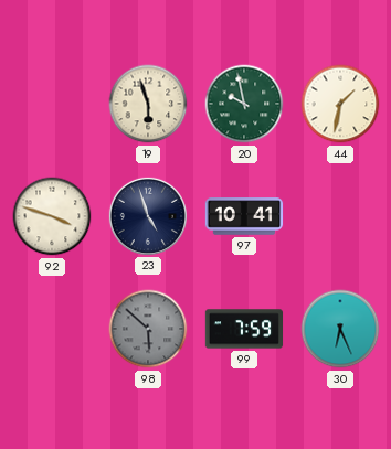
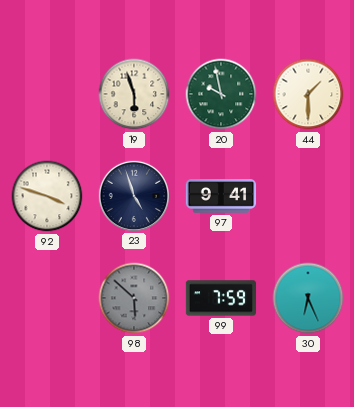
44: 1:32 -> 1:30 (308, 94)
97: 10:41 -> 9:41 (221, 196)
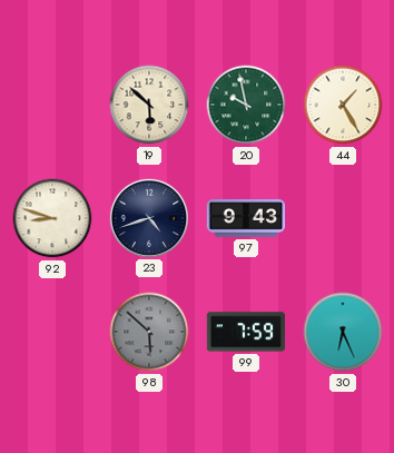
19: 5:57 -> 5:52 (149, 105)
44: 1:30 -> 1:25 (343, 105)
92: 3:48 -> 8:48 (52, 218)
23: 4:57 -> 4:42 (148, 217)
97: 9:41 -> 9:43 (246, 218)
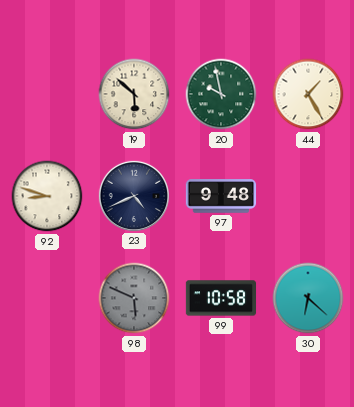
23: 4:42 -> 4:41 (133, 195)
97: 9:43 -> 9:48 (221, 196)
98: 5:52 -> 5:49 (134, 298)
99: 7:59 -> 10:58 (221, 298)
30: 6:26 -> 6:22 (308, 298)
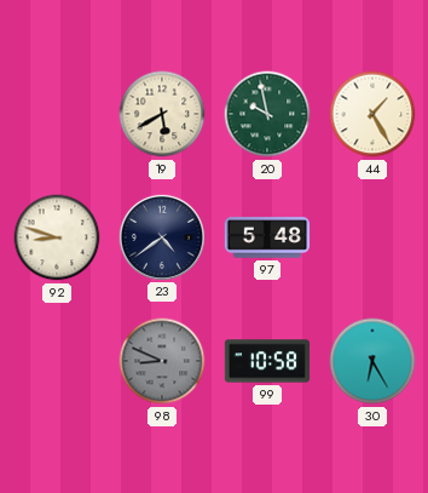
19: 5:52 -> 5:40 (162, 114)
23: 4:41 -> 4:39 (161, 236)
97: 9:48 -> 5:48 (267, 237)
98: 5:49 -> 8:49 (162, 361)
30: 6:22 -> 6:25 (372, 361)
